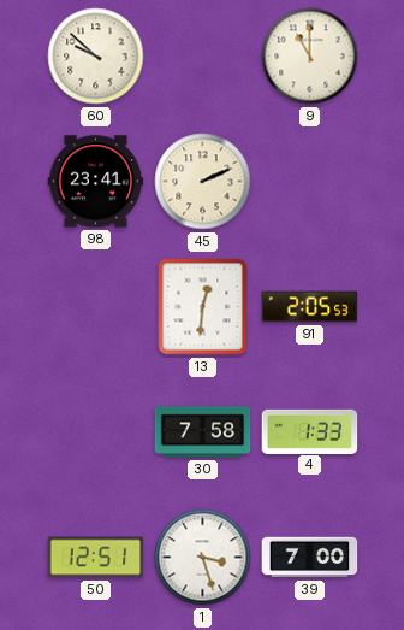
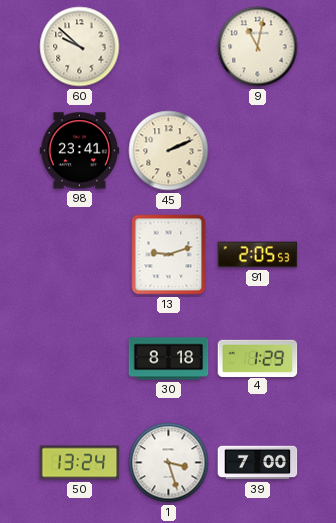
9: 11:00 -> 11:02 (258, 47)
13: 12:31 -> 9:12 (169, 255)
30: 7:58 -> 8:18 (169, 359)
4: 1:33 -> 1:29 (258, 358)
50: 12:51 -> 13:24 (80, 463)
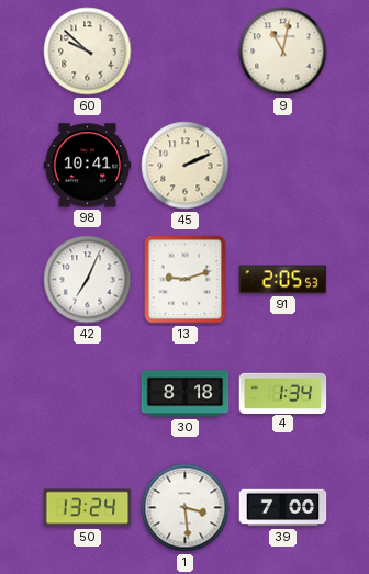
98: 23:41 -> 10:41 (88, 166)
42: none -> 7:04 (88, 280)
4: 1:29 -> 1:34 (283, 393)
1: 3:27 -> 3:29 (186, 508)
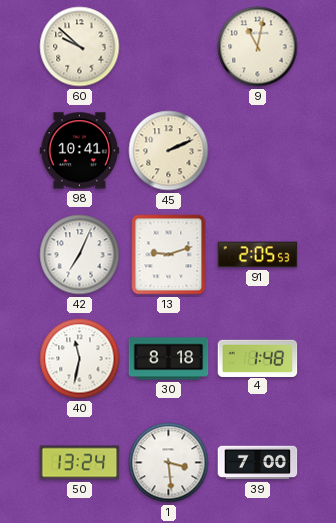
40: none -> 11:32 (80, 359)
4: 1:34 -> 1:48 (258, 358)
